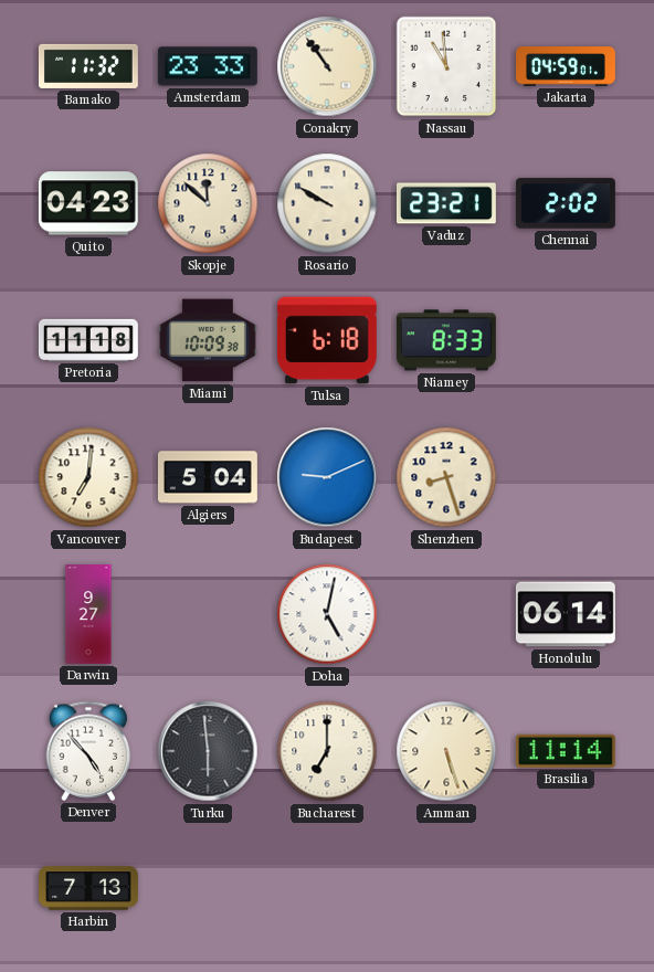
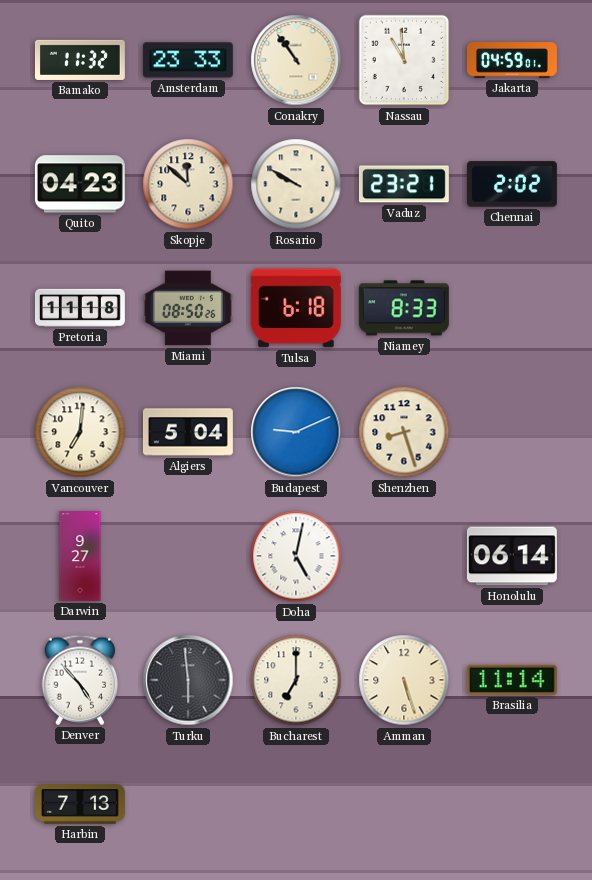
Miami: 10:09 -> 08:50 (188, 308)
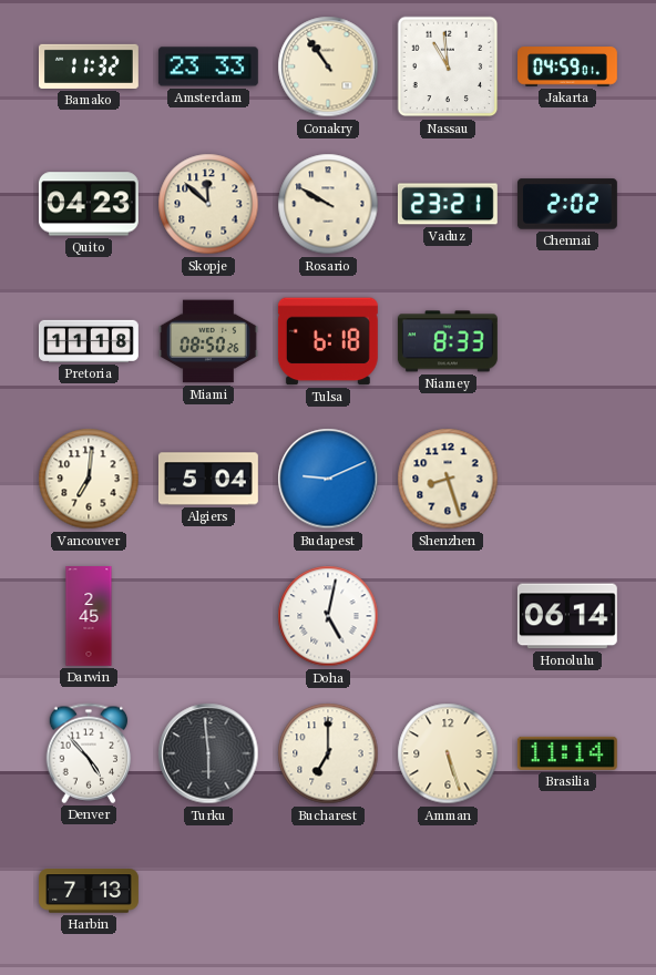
Darwin: 9:27 -> 2:45 (89, 617)
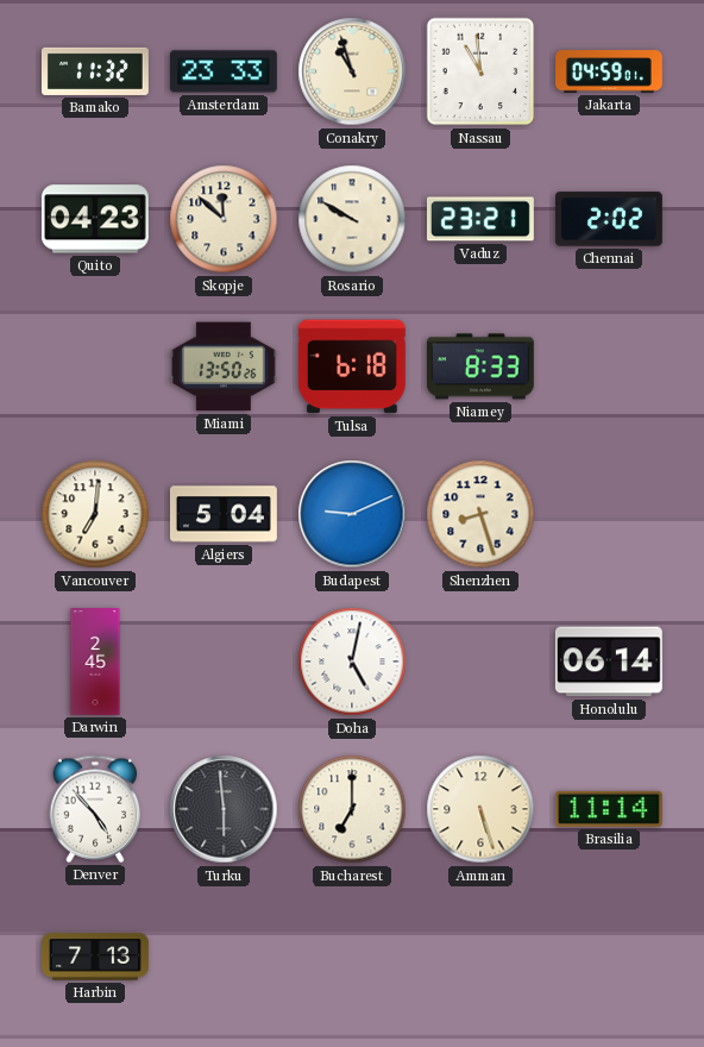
Conakry: 10:54 -> 10:57 (352, 71)
Pretoria: 11:18 -> none (89, 341)
Miami: 08:50 -> 13:50 (224, 366)
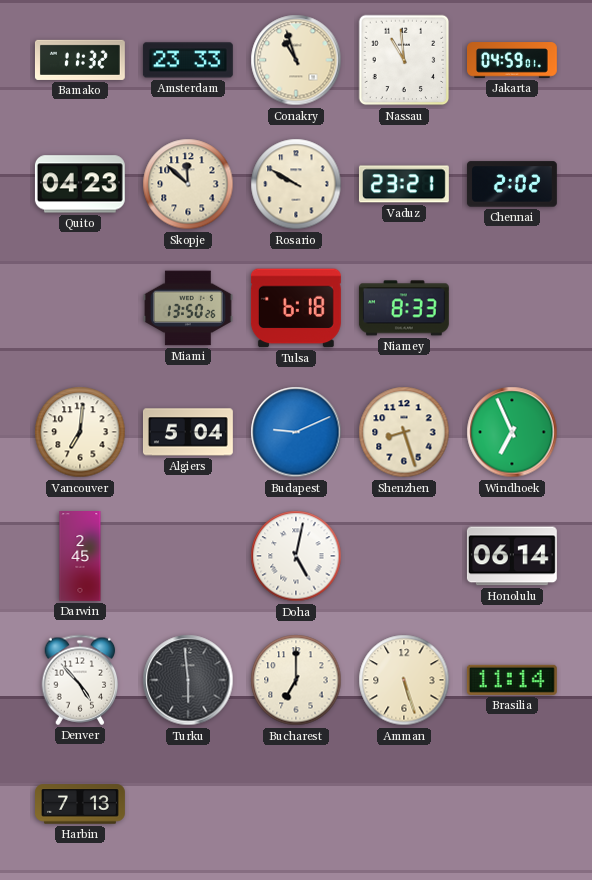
Windhoek: none -> 6:56 (512, 432)
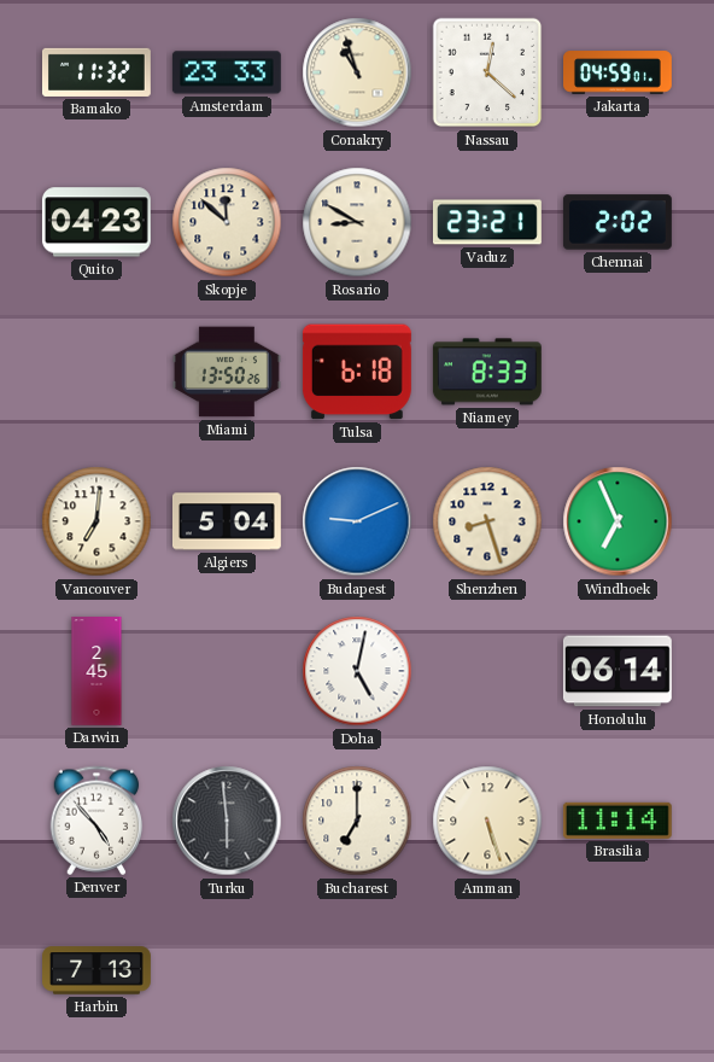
Nassau: 10:59 -> 12:22 (487, 72)
Rosario: 9:50 -> 8:50 (357, 222)
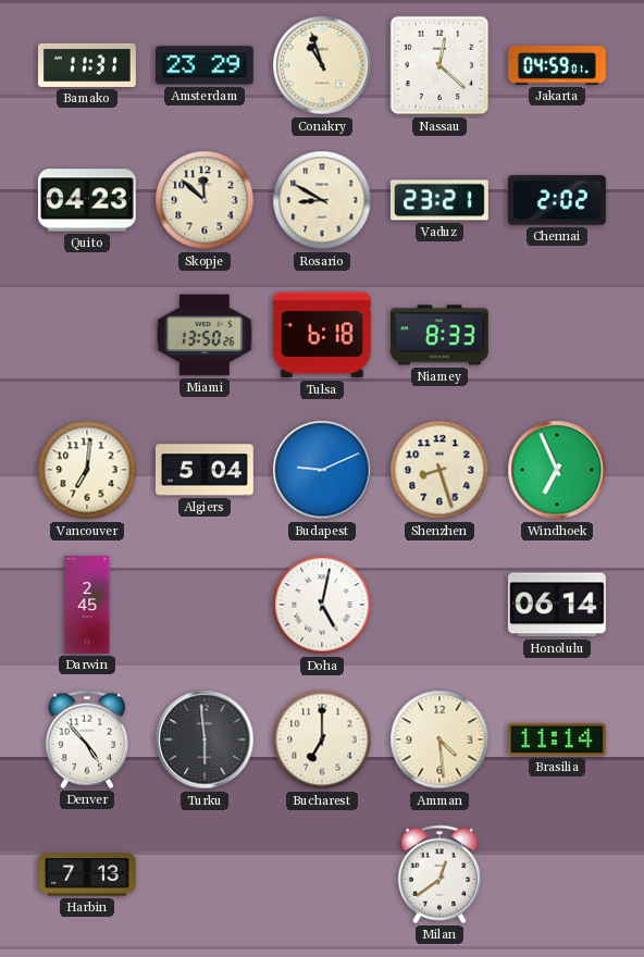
Bamako: 11:32 -> 11:31 (87, 65)
Amsterdam: 23:33 -> 23:29 (205, 65)
Amman: 5:27 -> 4:29 (439, 739)
Milan: none -> 12:39 (439, 874)
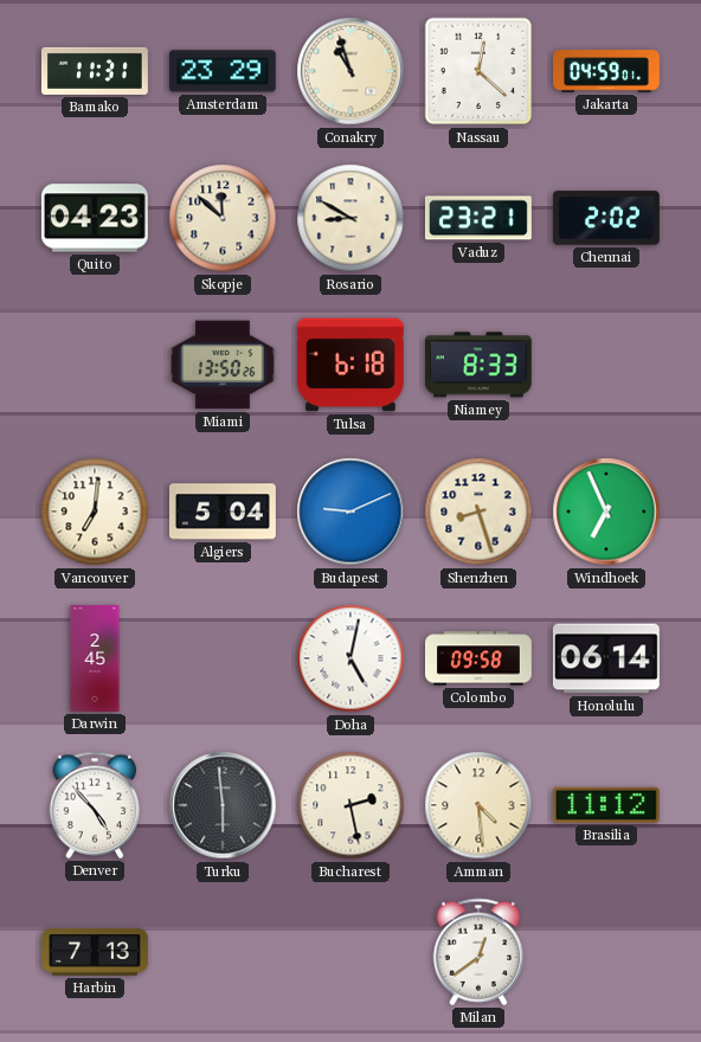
Colombo: none -> 09:58 (480, 658)
Bucharest: 7:00 -> 2:28 (350, 805)
Brasilia: 11:14 -> 11:12 (606, 805)
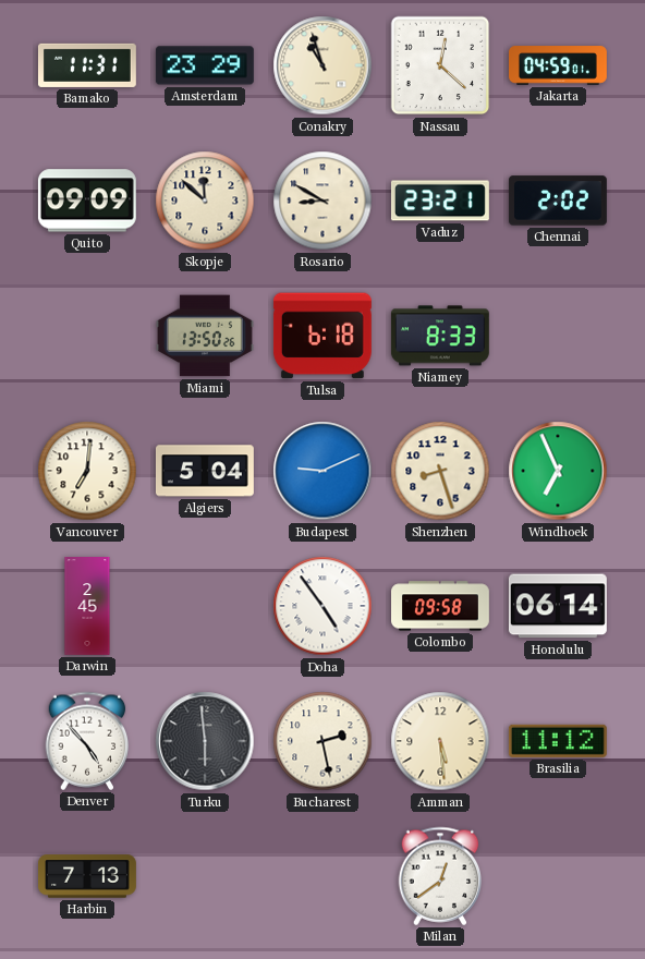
Quito: 04:23 -> 09:09 (87, 201)
Doha: 5:02 -> 4:54 (322, 606)
Amman: 4:29 -> 5:29 (440, 741)
